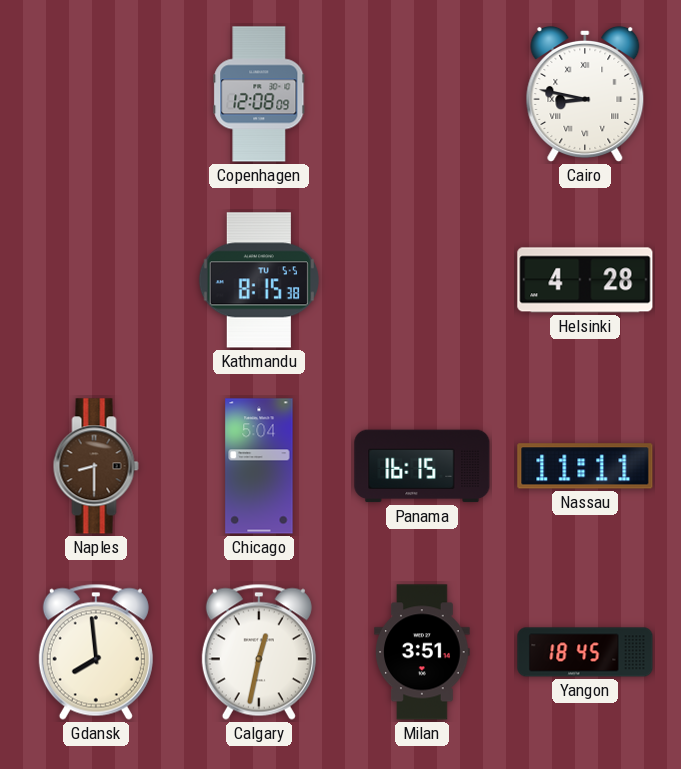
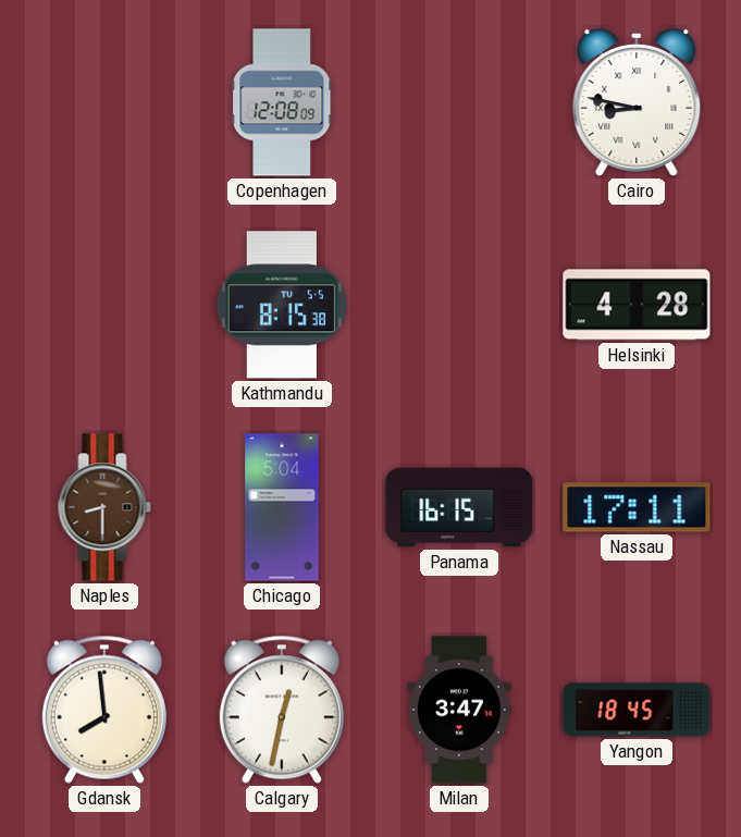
Nassau: 11:11 -> 17:11 (637, 507)
Milan: 3:51 -> 3:47 (459, 710)
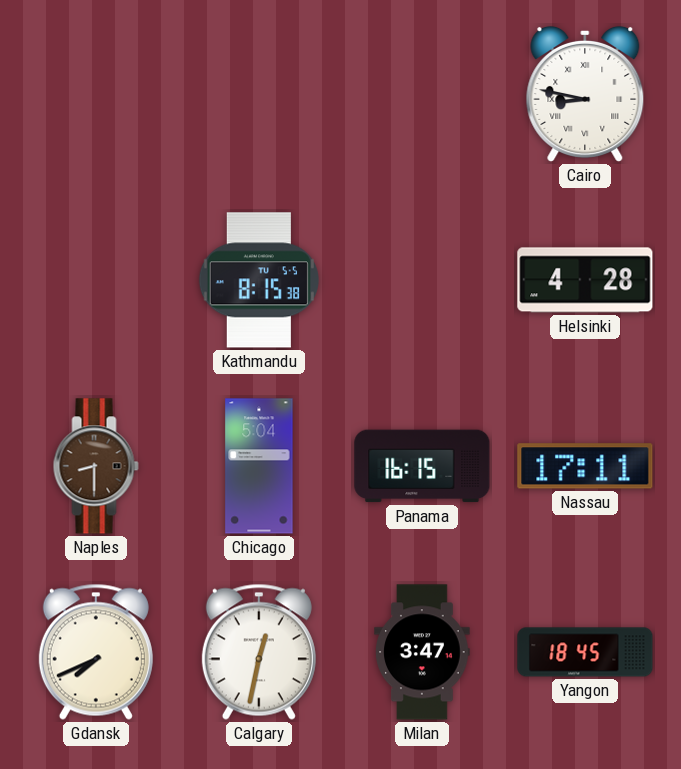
Copenhagen: 12:08 -> none (282, 102)
Gdansk: 7:59 -> 7:41 (96, 652)
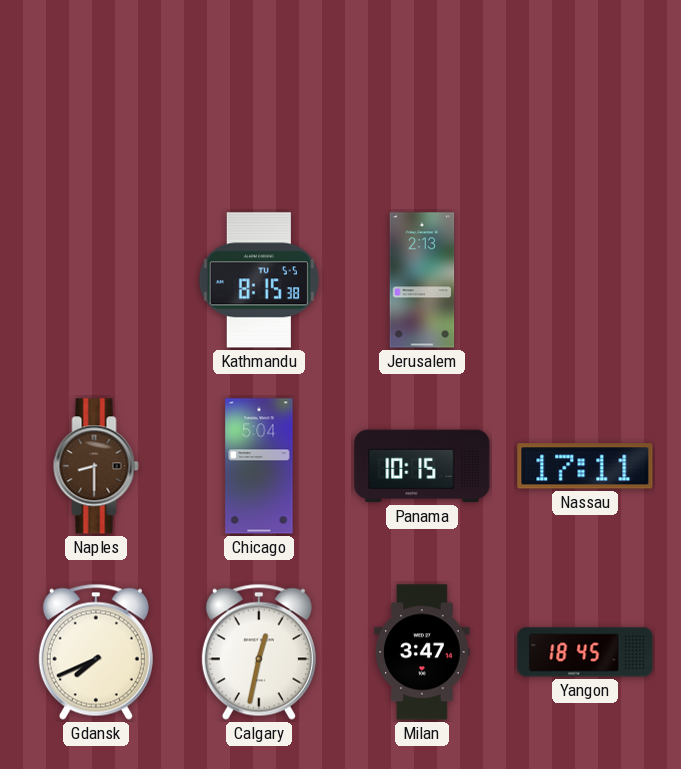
Cairo: 8:47 -> none (585, 94)
Jerusalem: none -> 2:13 (422, 280)
Helsinki: 4:28 -> none (585, 280)
Panama: 16:15 -> 10:15 (422, 466)
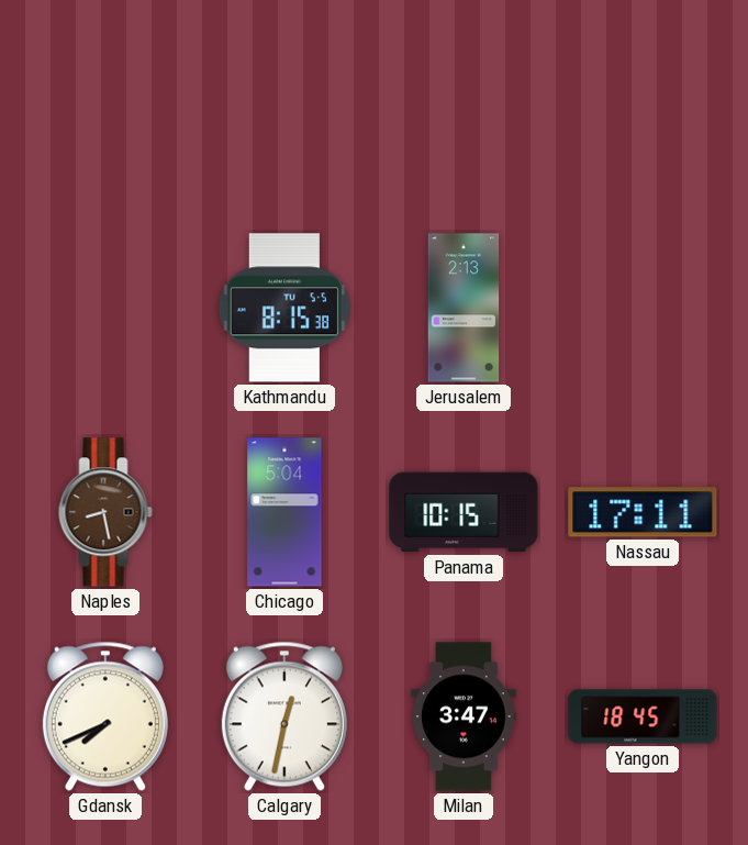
Naples: 8:30 -> 8:28 (105, 512)
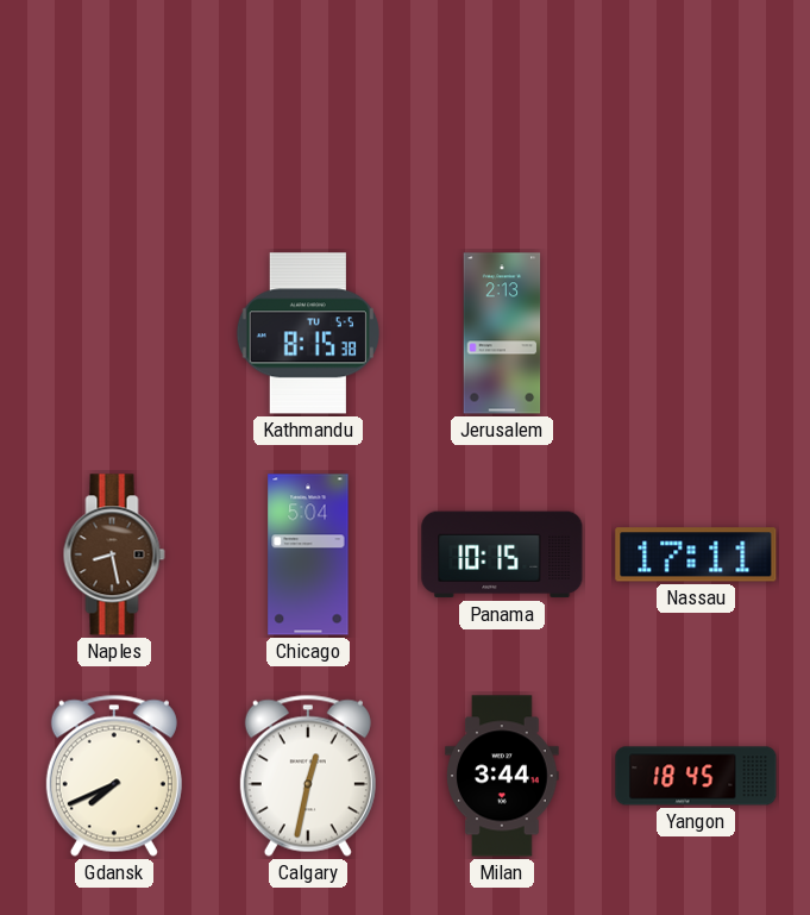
Milan: 3:47 -> 3:44 (502, 776)
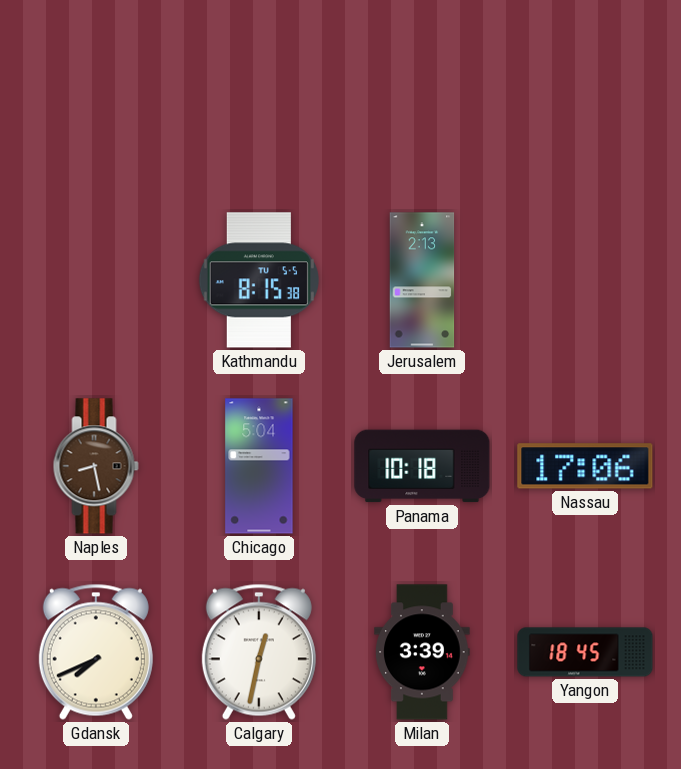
Panama: 10:15 -> 10:18 (422, 466)
Nassau: 17:11 -> 17:06 (585, 466)
Milan: 3:44 -> 3:39 (422, 652)
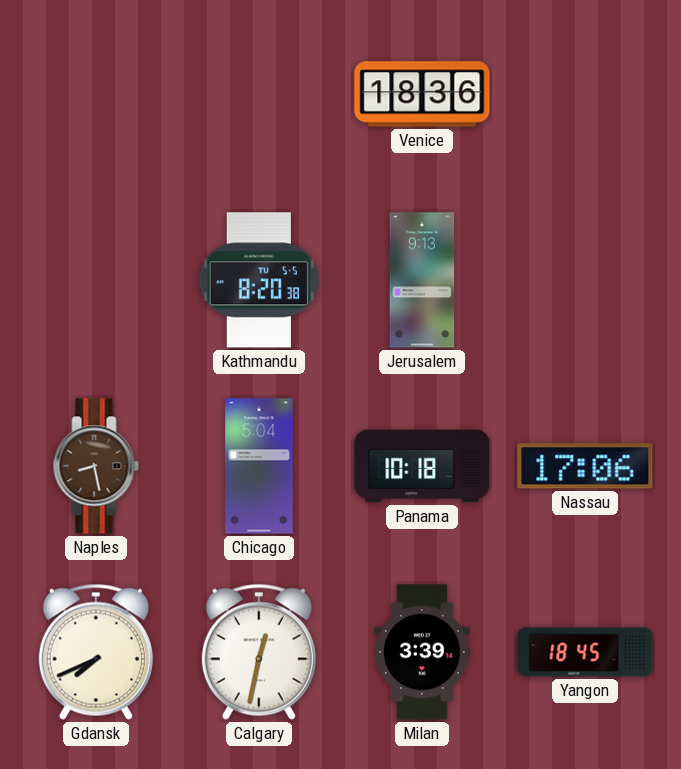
Venice: none -> 18:36 (422, 94)
Kathmandu: 8:15 -> 8:20 (259, 280)
Jerusalem: 2:13 -> 9:13 (422, 280)
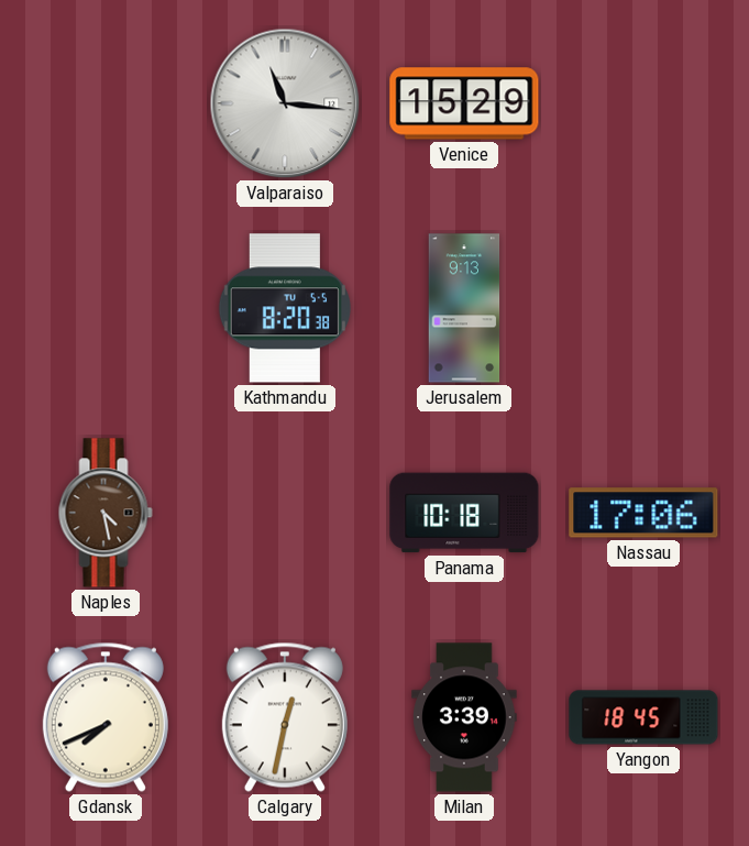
Valparaiso: none -> 11:16 (285, 103)
Venice: 18:36 -> 15:29 (464, 103)
Naples: 8:28 -> 4:28 (106, 513)
Chicago: 5:04 -> none (259, 466)
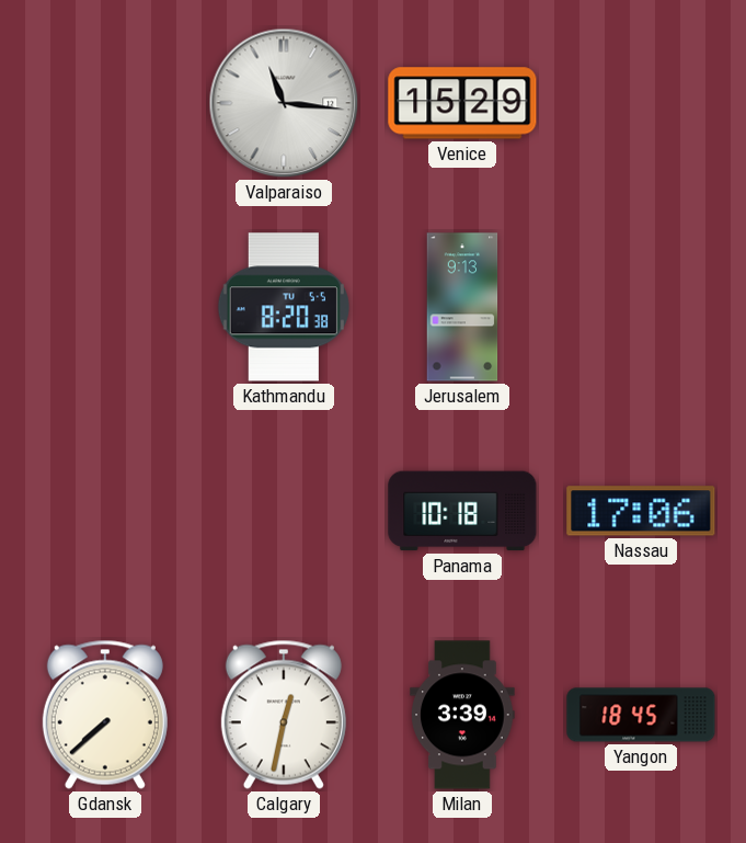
Naples: 4:28 -> none (106, 513)
Gdansk: 7:41 -> 7:38 (105, 715)
